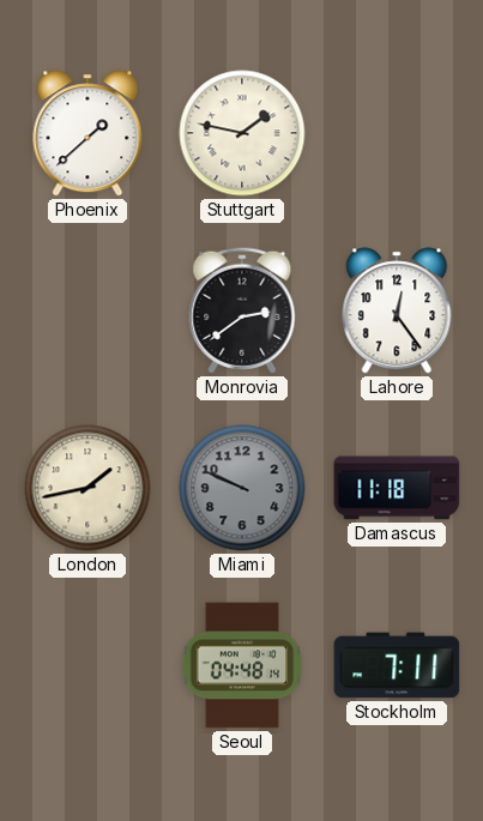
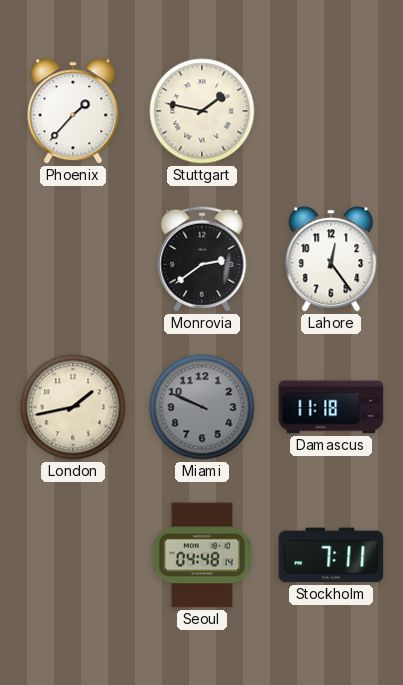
Phoenix: 1:38 -> 1:37 (73, 111)
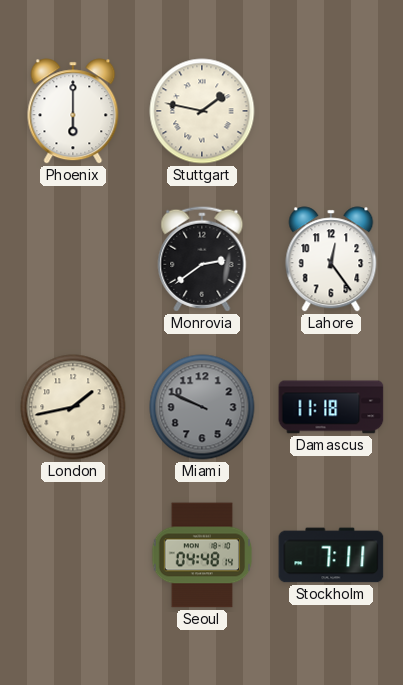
Phoenix: 1:37 -> 6:00 (73, 111)
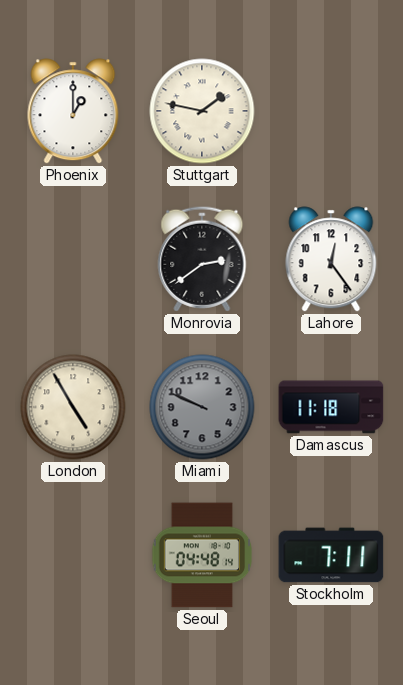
Phoenix: 6:00 -> 1:00 (73, 111)
London: 1:43 -> 4:55 (73, 407)
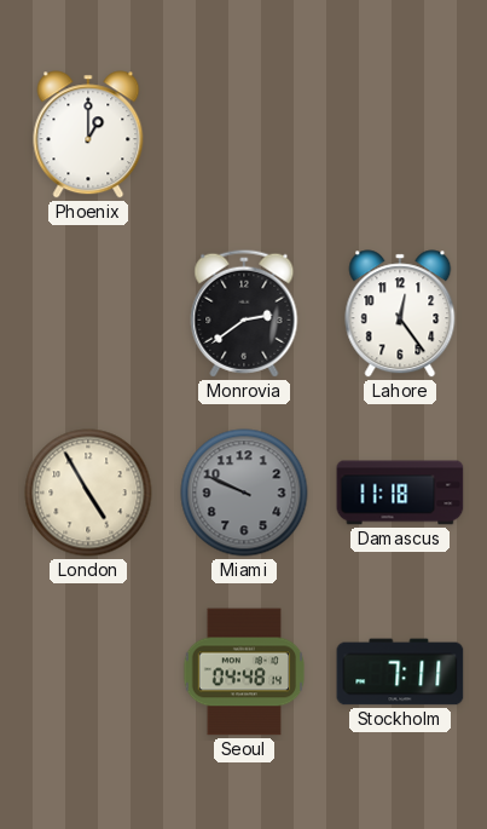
Stuttgart: 1:47 -> none (202, 111)
